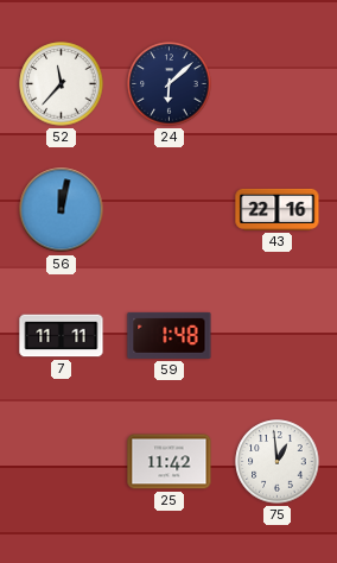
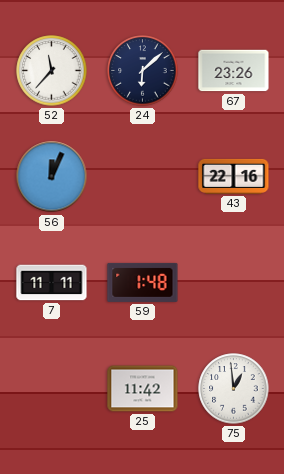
67: none -> 23:26 (234, 71)
56: 12:02 -> 12:04 (52, 177)
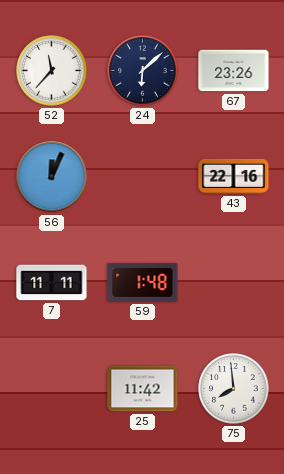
75: 12:59 -> 7:59 (234, 389)
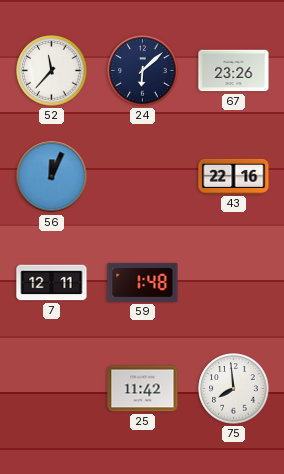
7: 11:11 -> 12:11 (52, 283)
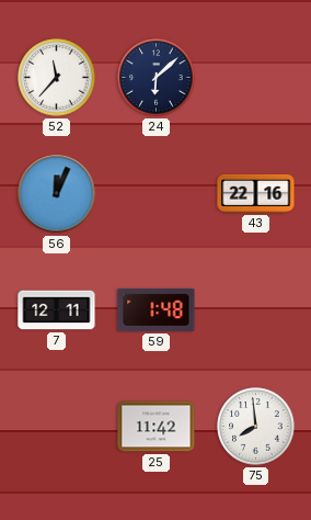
67: 23:26 -> none (234, 71)
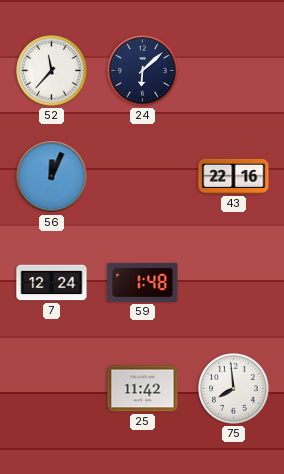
7: 12:11 -> 12:24 (52, 283)
